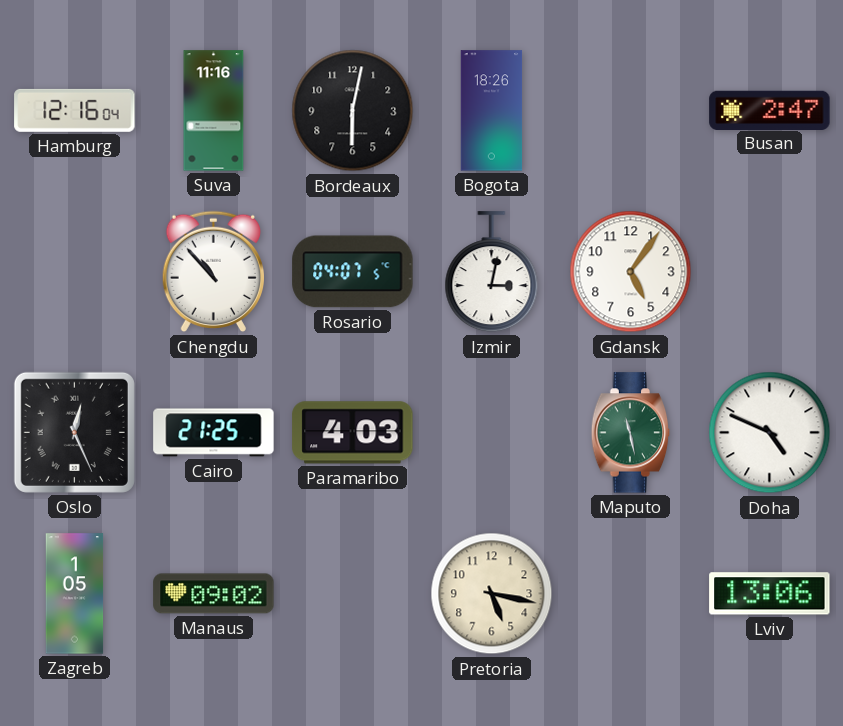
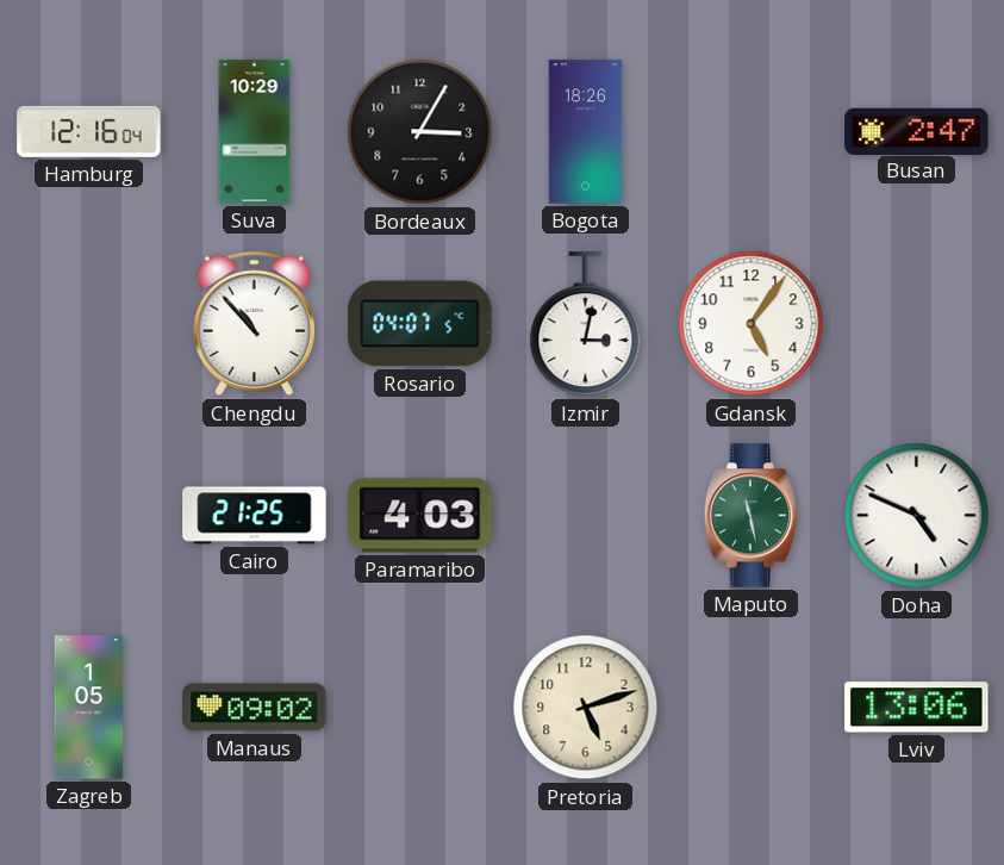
Suva: 11:16 -> 10:29 (255, 132)
Bordeaux: 6:02 -> 3:05 (420, 132)
Oslo: 12:26 -> none (74, 432)
Pretoria: 5:17 -> 5:12 (586, 708)
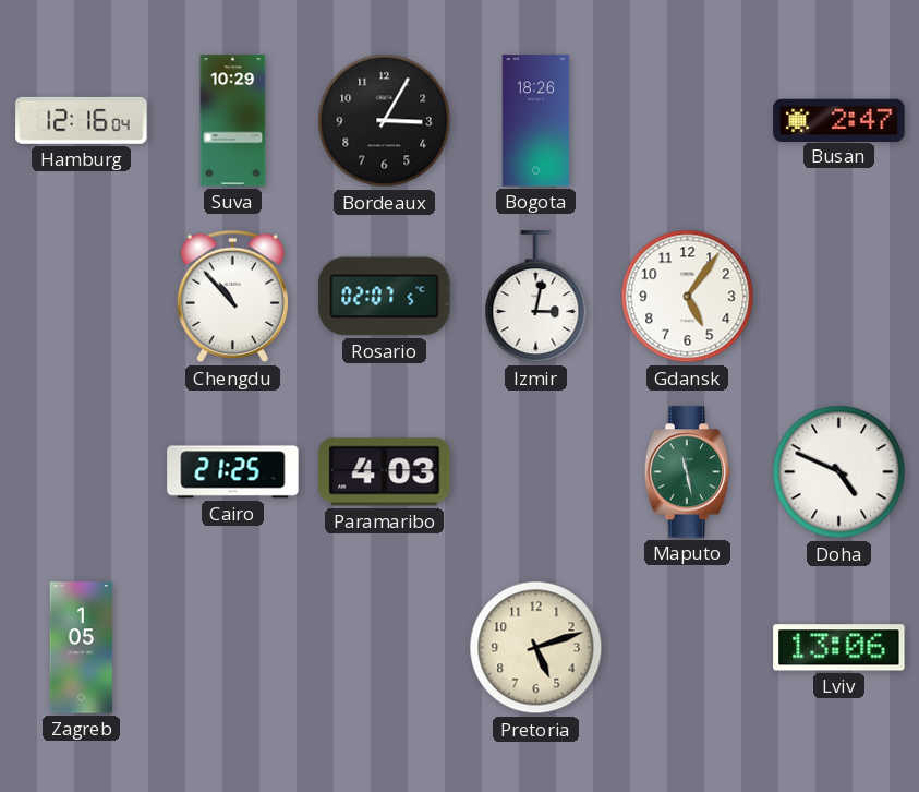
Rosario: 04:07 -> 02:07 (385, 297)
Manaus: 09:02 -> none (255, 708)
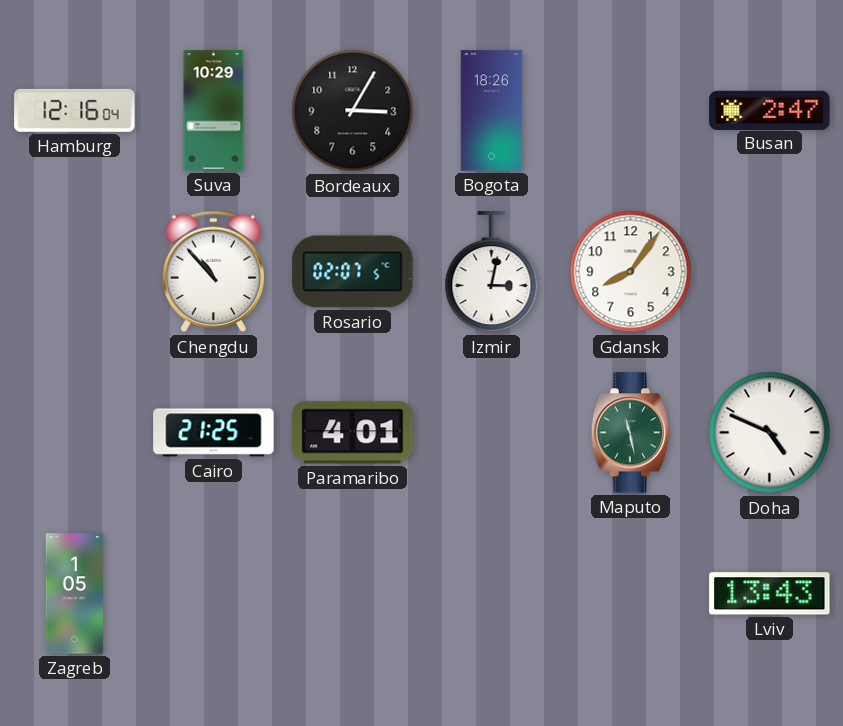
Gdansk: 5:06 -> 8:06 (631, 272)
Paramaribo: 4:03 -> 4:01 (353, 433)
Pretoria: 5:12 -> none (536, 648)
Lviv: 13:06 -> 13:43 (770, 594)
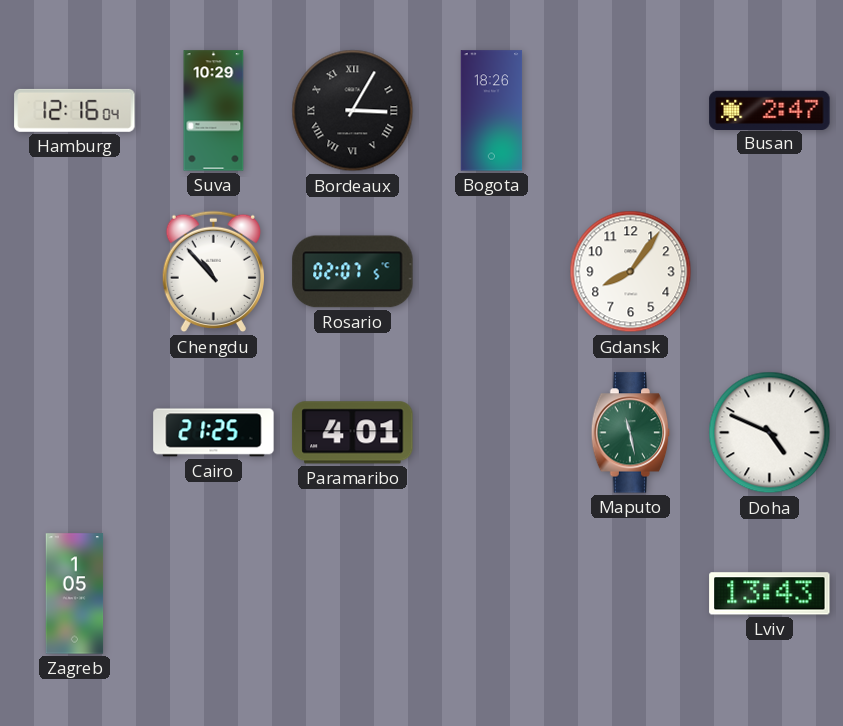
Bordeaux numerals: Arabic -> Roman (353, 111)
Izmir: 3:02 -> none (492, 272)
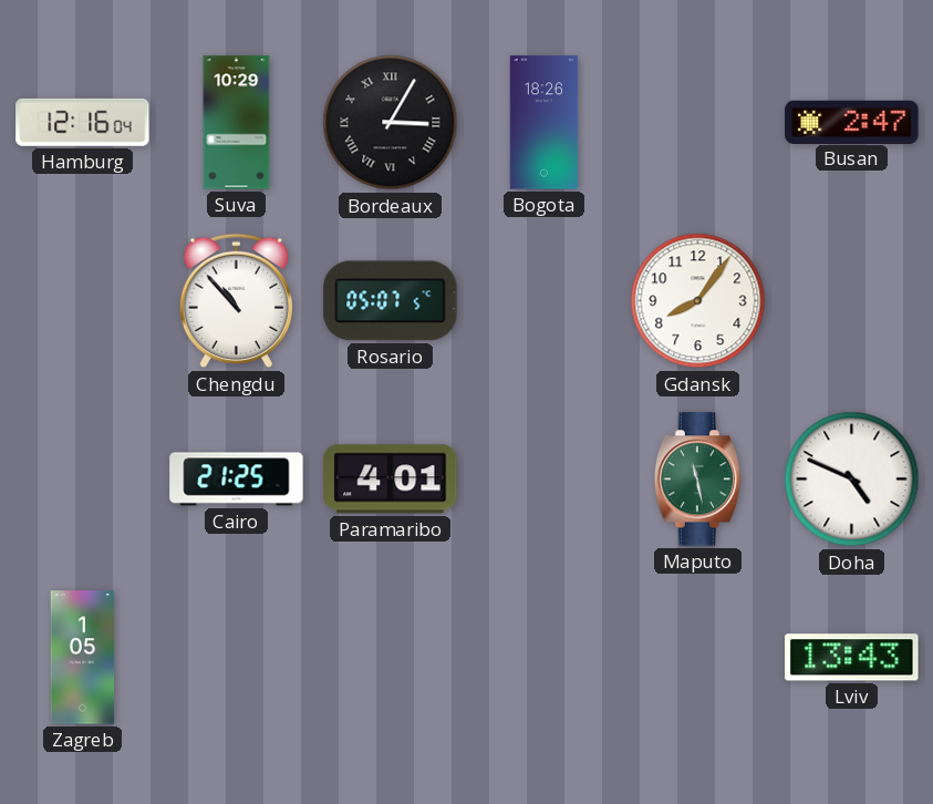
Rosario: 02:07 -> 05:07 (391, 301)
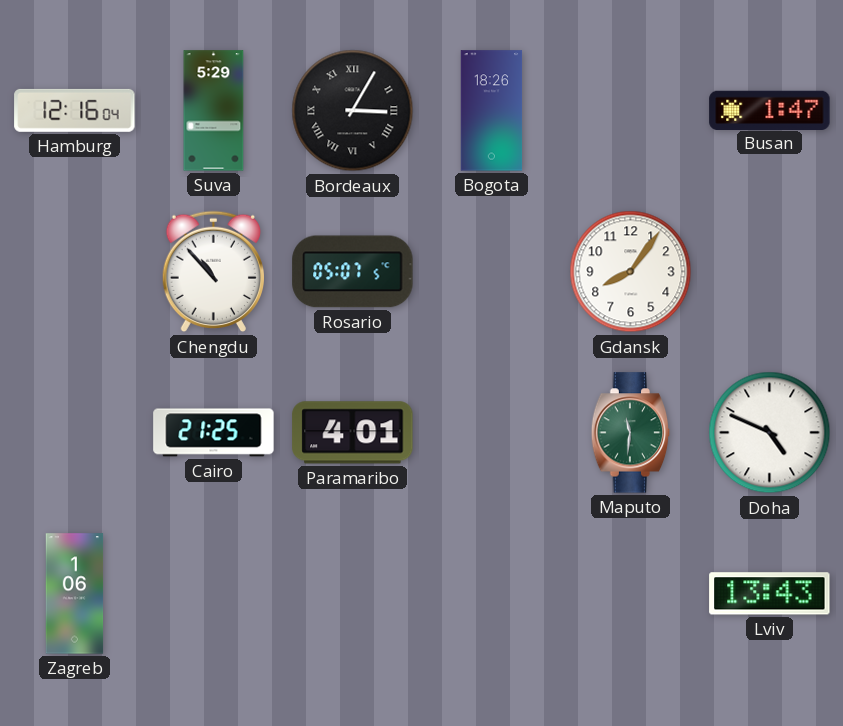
Suva: 10:29 -> 5:29 (214, 111)
Busan: 2:47 -> 1:47 (770, 110)
Maputo: 11:28 -> 11:31 (631, 433)
Zagreb: 1:05 -> 1:06 (75, 594)
